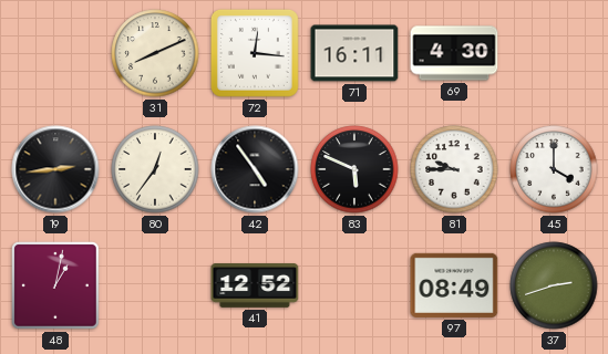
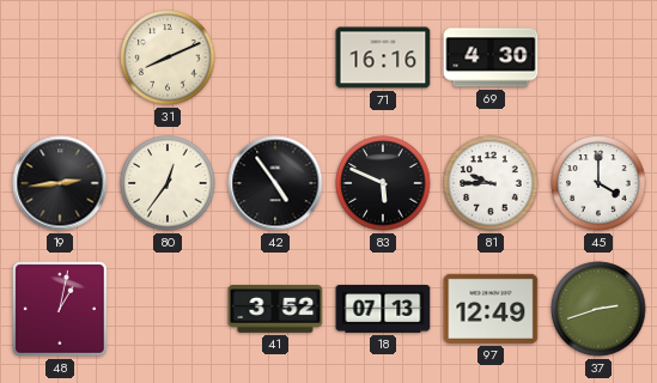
72: 12:16 -> none (255, 53)
71: 16:11 -> 16:16 (383, 57)
41: 12:52 -> 3:52 (275, 310)
18: none -> 07:13 (383, 309)
97: 08:49 -> 12:49 (491, 309)
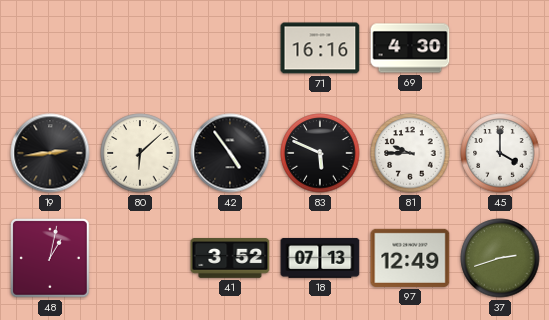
31: 8:11 -> none (168, 57)
80: 12:36 -> 6:08 (140, 153)
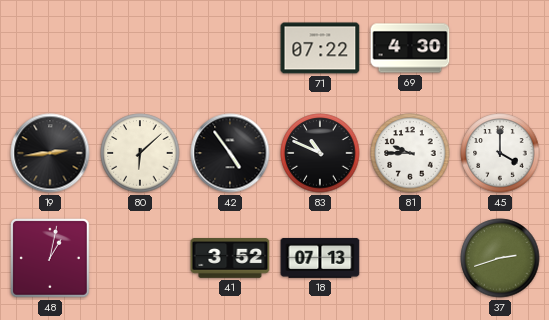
71: 16:16 -> 07:22 (320, 48)
83: 5:49 -> 10:49 (320, 153)
97: 12:49 -> none (410, 258)
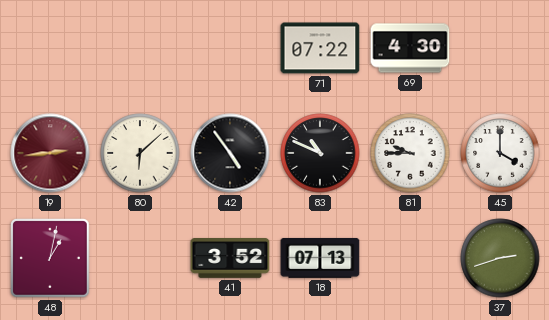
19 dial: black -> burgundy (50, 153)
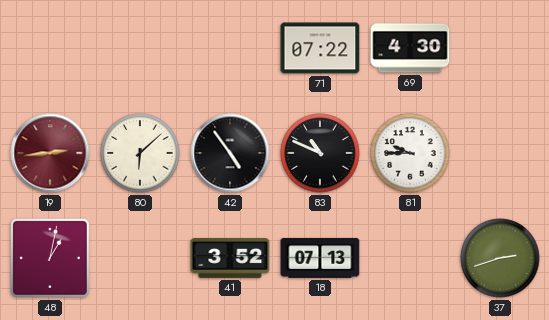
45: 4:00 -> none (500, 153)
